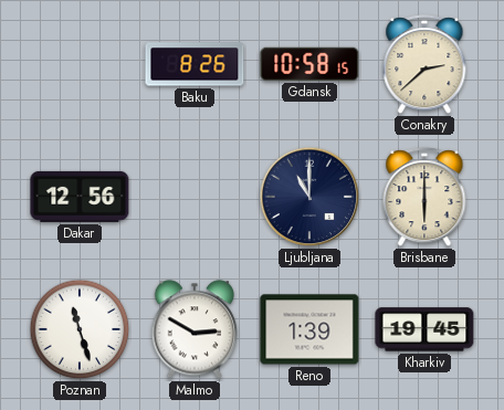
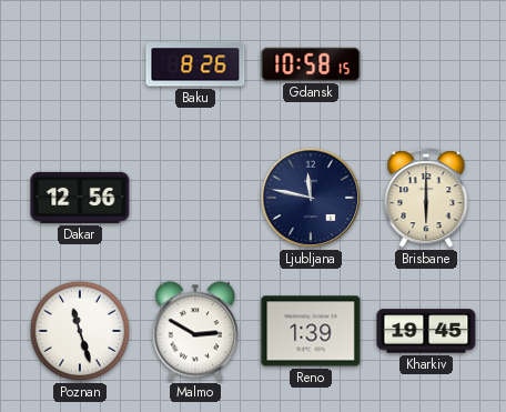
Conakry: 2:38 -> none (424, 65)
Ljubljana: 11:00 -> 11:47 (311, 198)
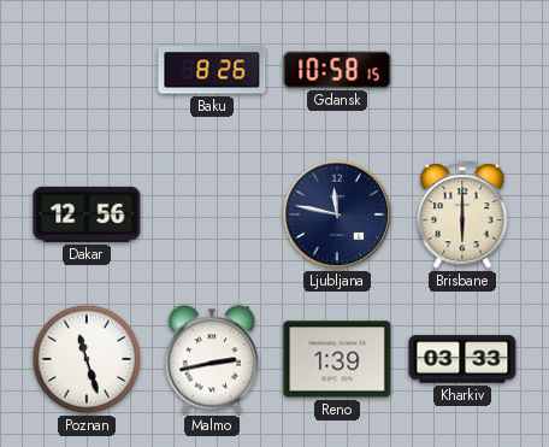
Malmo: 2:50 -> 2:43 (212, 359)
Kharkiv: 19:45 -> 03:33 (462, 359)
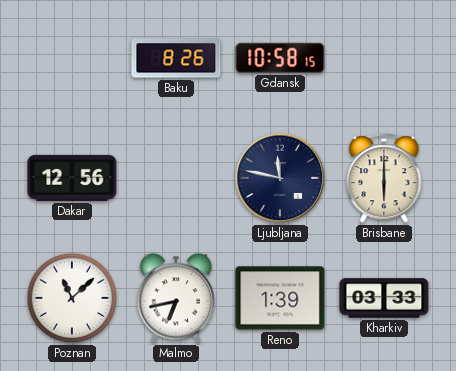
Poznan: 11:27 -> 11:08 (72, 298)
Malmo: 2:43 -> 6:43 (176, 298)
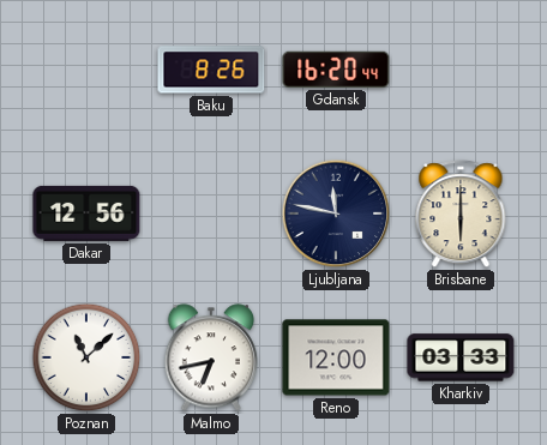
Gdansk: 10:58 -> 16:20 (336, 70)
Reno: 1:39 -> 12:00 (336, 357)
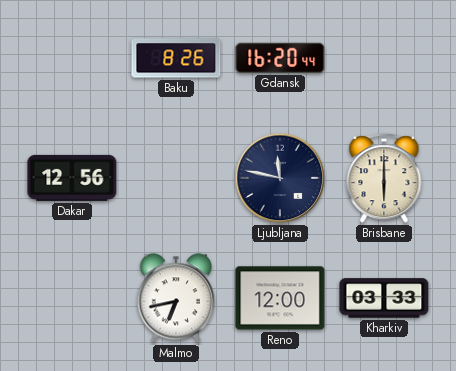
Poznan: 11:08 -> none (86, 357)
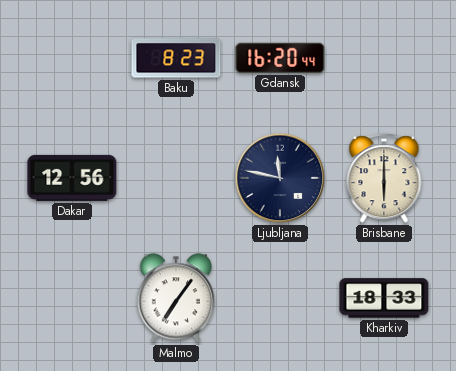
Baku: 8:26 -> 8:23 (176, 58)
Malmo: 6:43 -> 7:06 (176, 298)
Reno: 12:00 -> none (280, 298)
Kharkiv: 03:33 -> 18:33 (384, 298)
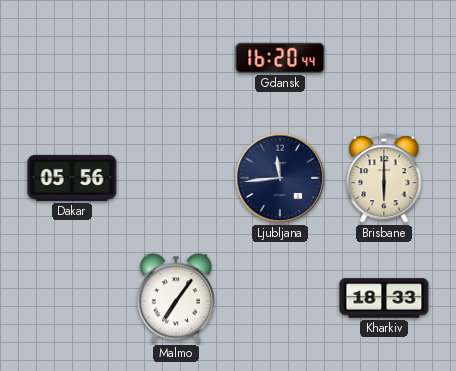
Baku: 8:23 -> none (176, 58)
Dakar: 12:56 -> 05:56 (72, 178)
Ljubljana: 11:47 -> 11:44 (280, 178)
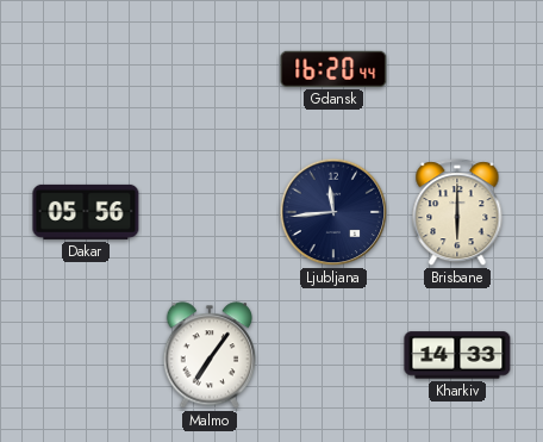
Kharkiv: 18:33 -> 14:33 (457, 355)
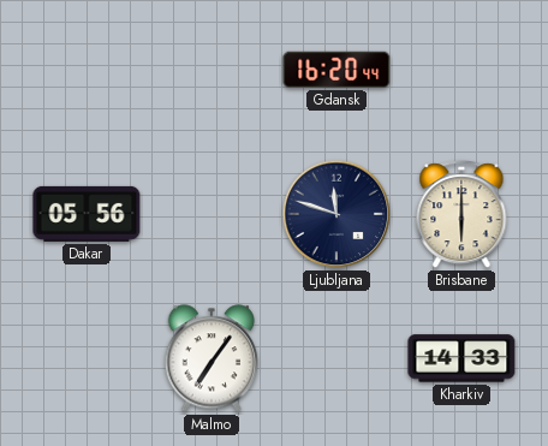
Ljubljana: 11:44 -> 11:48 (336, 214)
